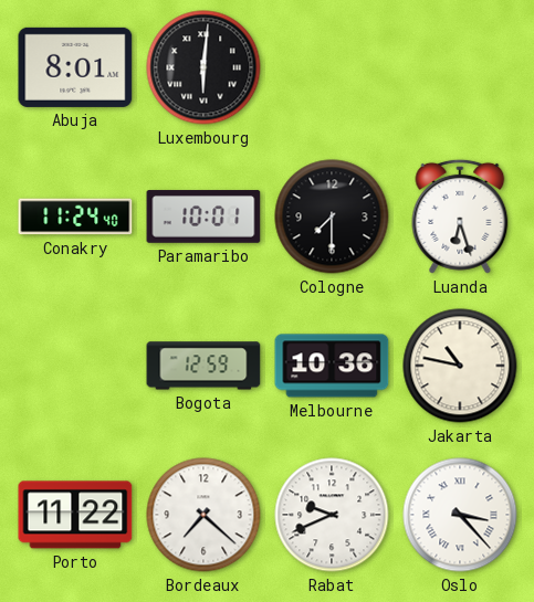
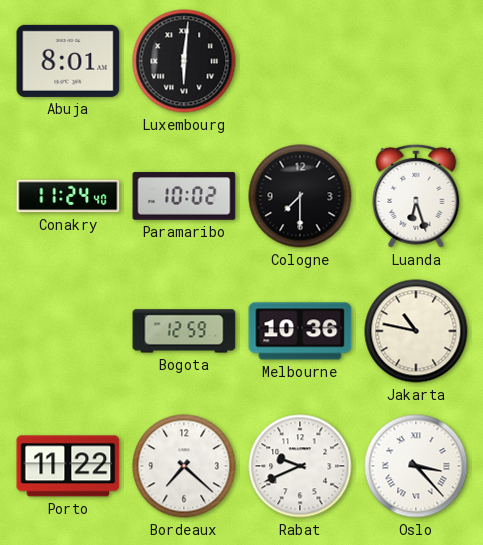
Paramaribo: 10:01 -> 10:02 (184, 196)
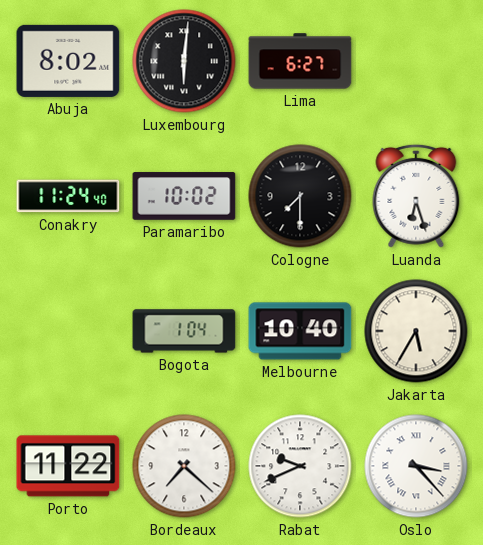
Abuja: 8:01 -> 8:02 (68, 61)
Lima: none -> 6:27 (300, 61)
Bogota: 12:59 -> 1:04 (184, 331)
Melbourne: 10:36 -> 10:40 (300, 331)
Jakarta: 10:47 -> 5:35 (416, 331)
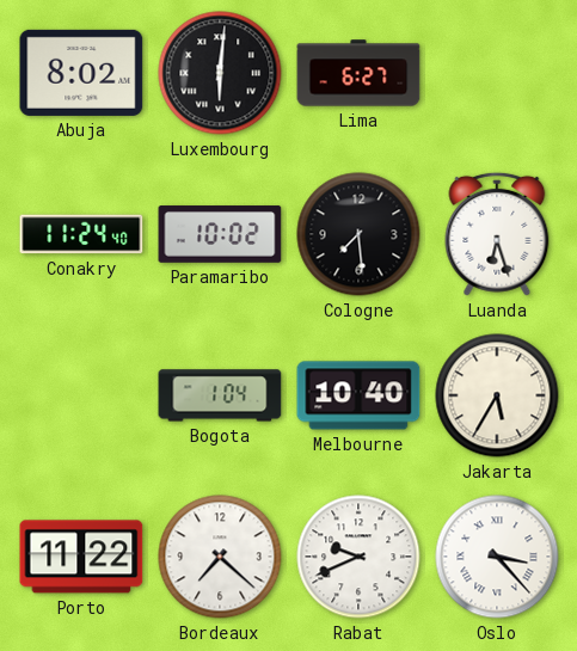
Cologne: 7:30 -> 7:29 (358, 234)
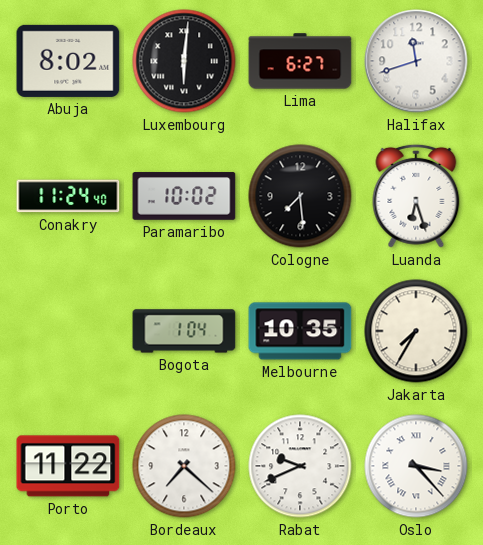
Halifax: none -> 11:42 (416, 61)
Melbourne: 10:40 -> 10:35 (300, 331)
Jakarta: 5:35 -> 7:35 (416, 331)
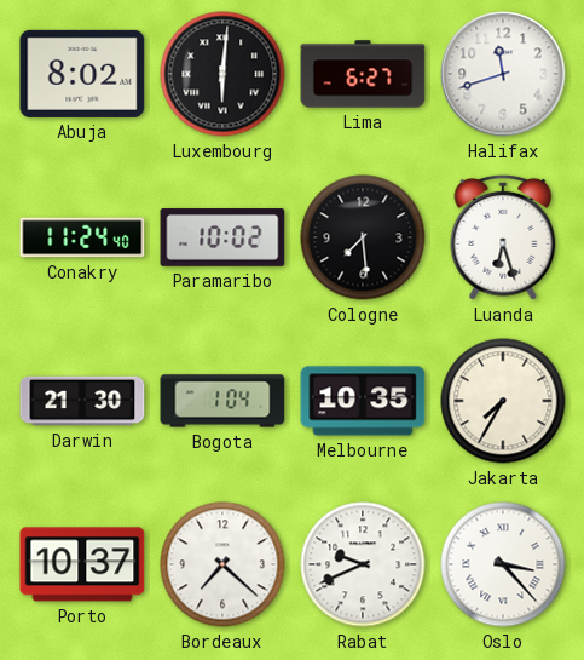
Darwin: none -> 21:30 (82, 401)
Porto: 11:22 -> 10:37 (82, 564)
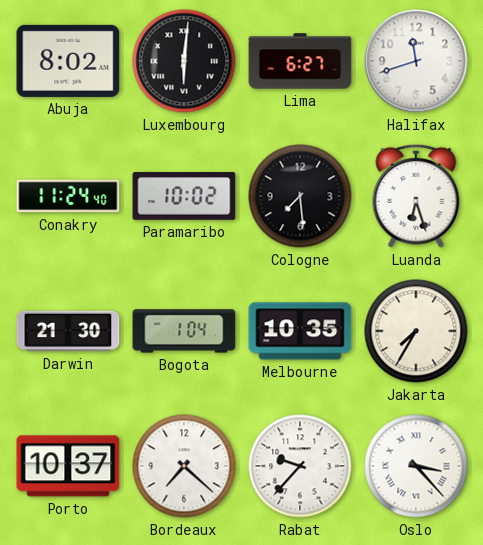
Rabat: 9:41 -> 9:37 (300, 466)
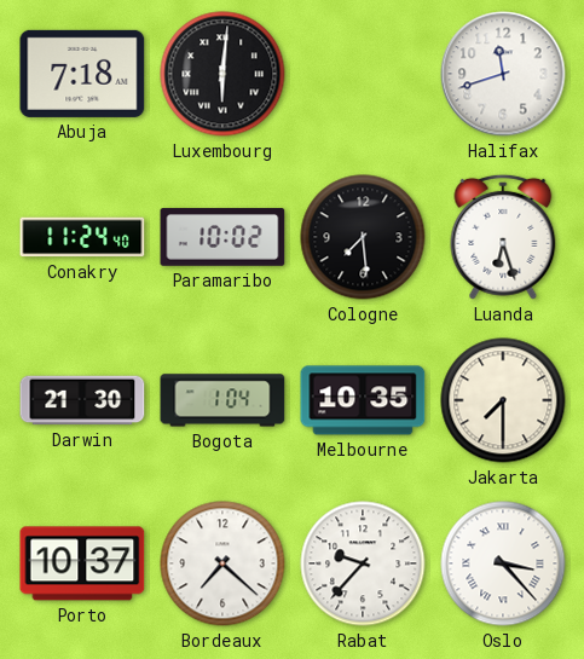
Abuja: 8:02 -> 7:18 (82, 74)
Lima: 6:27 -> none (300, 61)
Jakarta: 7:35 -> 7:30 (503, 400)
